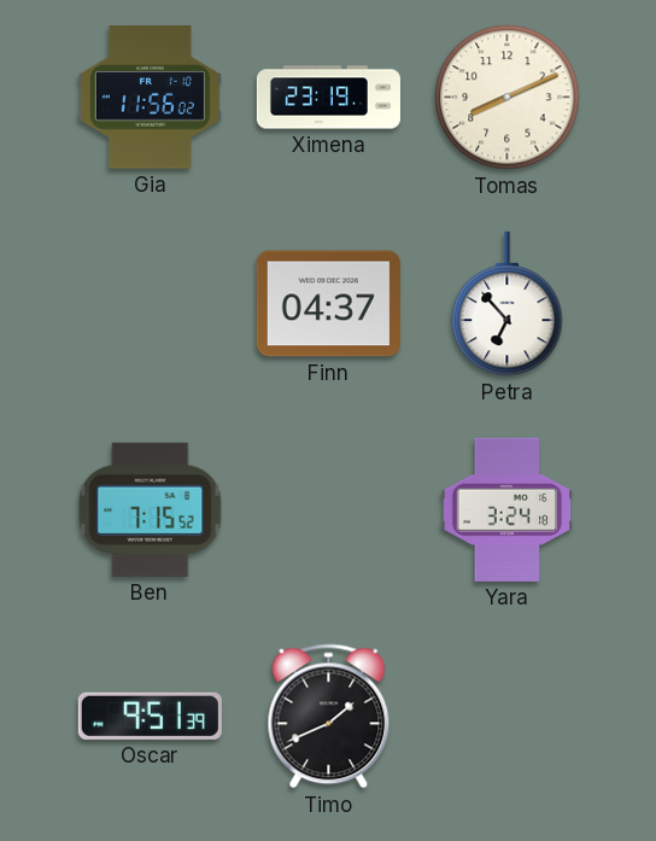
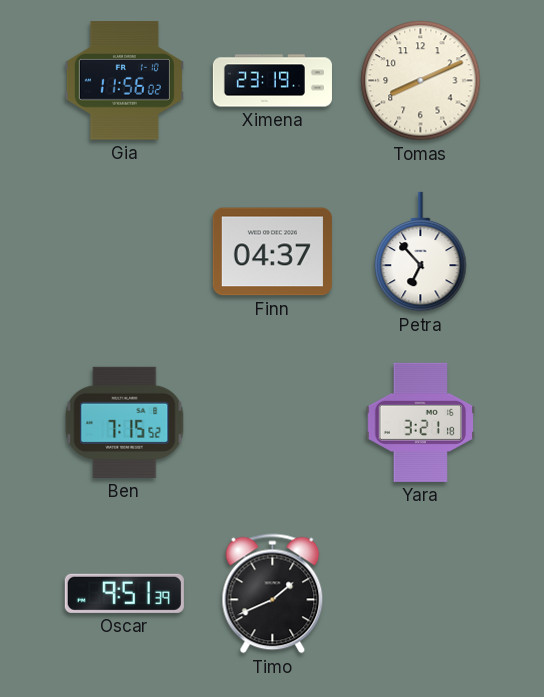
Yara: 3:24 -> 3:21 (421, 422)
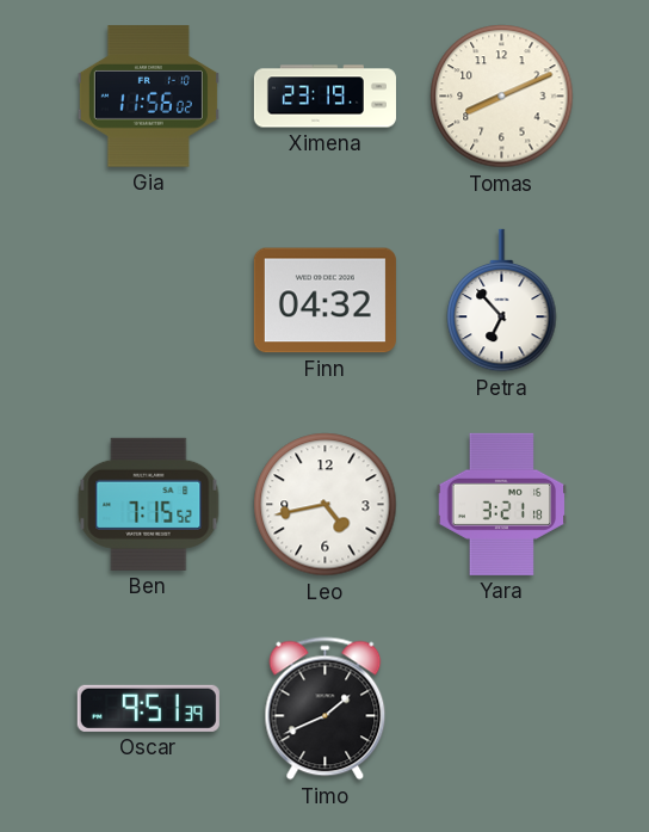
Finn: 04:37 -> 04:32 (324, 301)
Leo: none -> 4:43 (326, 505)
